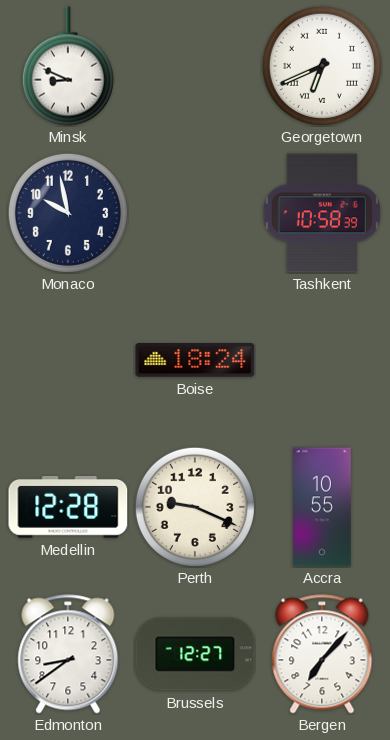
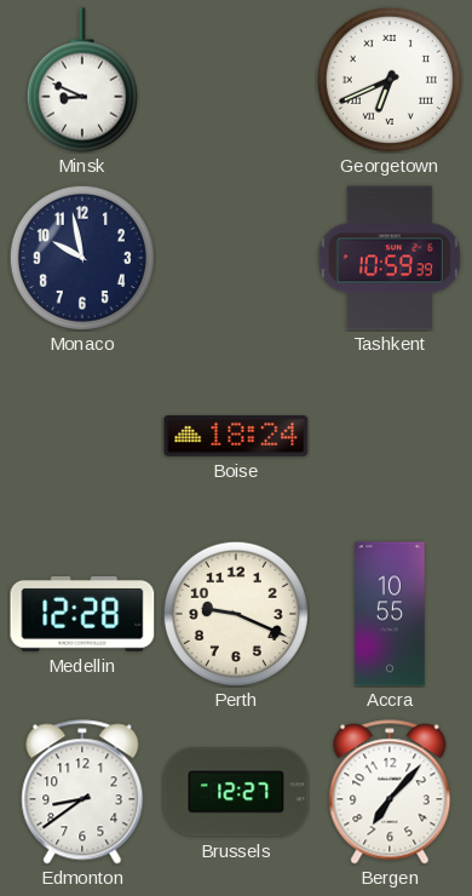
Tashkent: 10:58 -> 10:59 (390, 258)
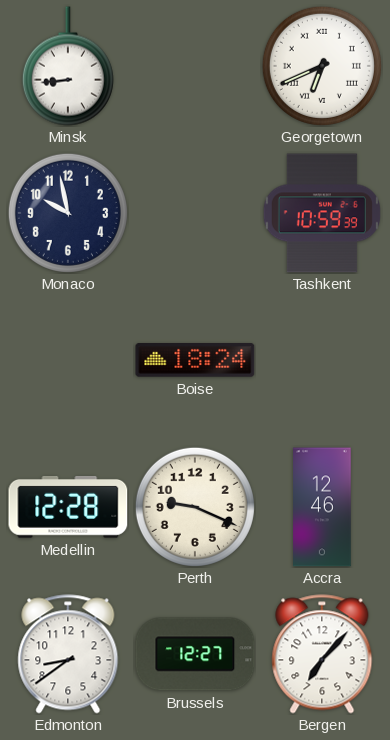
Minsk: 8:49 -> 8:44 (68, 66)
Accra: 10:55 -> 12:46 (322, 507)
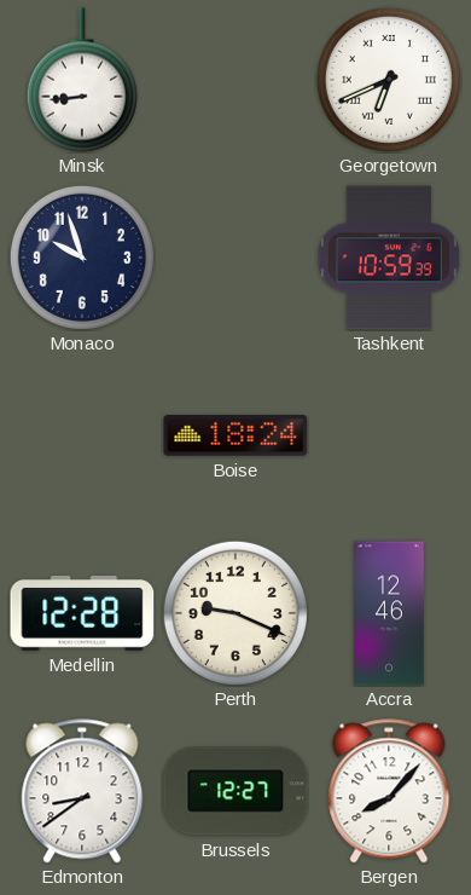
Monaco: 9:58 -> 9:57 (82, 258)
Bergen: 7:07 -> 8:07 (389, 791)
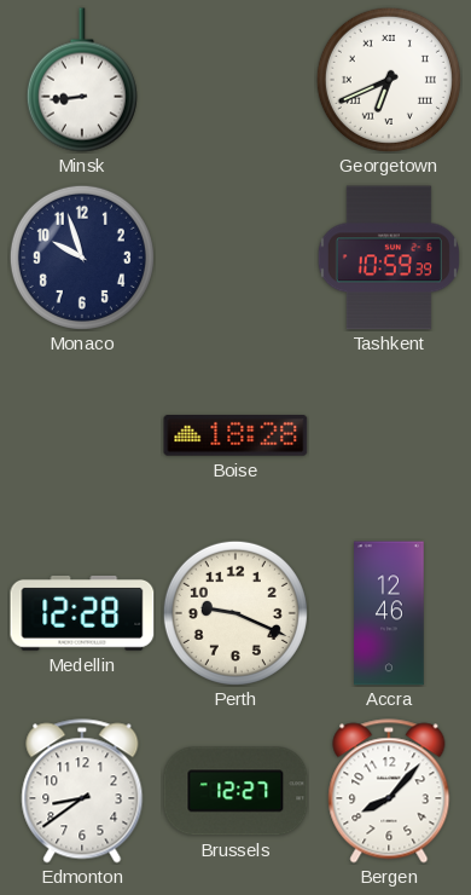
Boise: 18:24 -> 18:28 (235, 435)
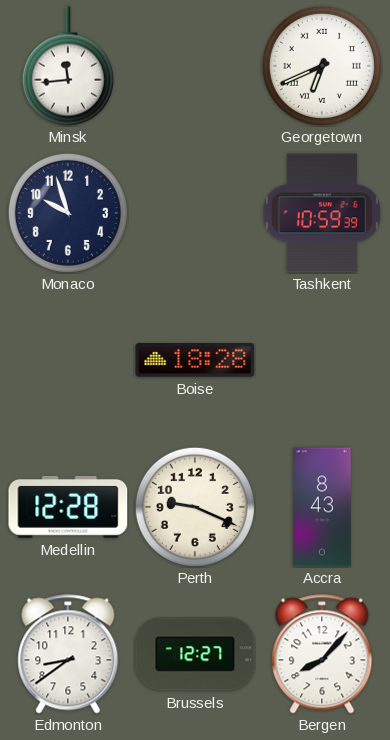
Minsk: 8:44 -> 11:44 (68, 66)
Accra: 12:46 -> 8:43 (322, 507)
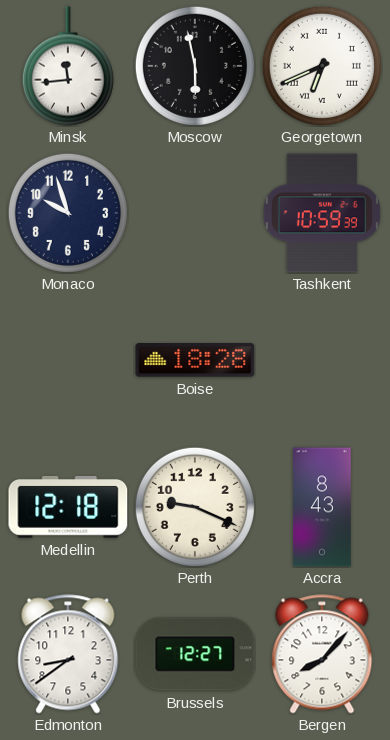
Moscow: none -> 5:58 (195, 66)
Medellin: 12:28 -> 12:18 (68, 507)
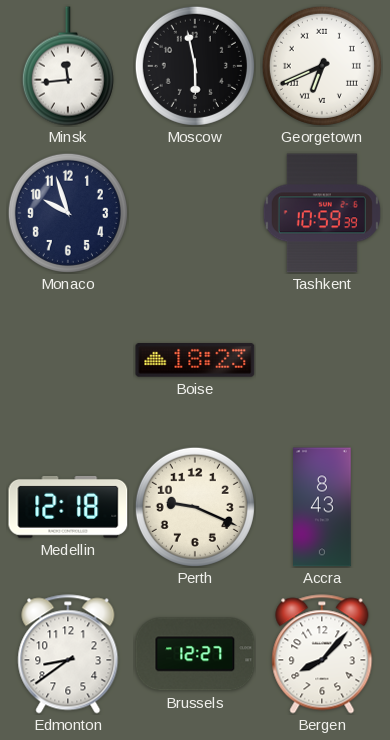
Boise: 18:28 -> 18:23 (195, 360)
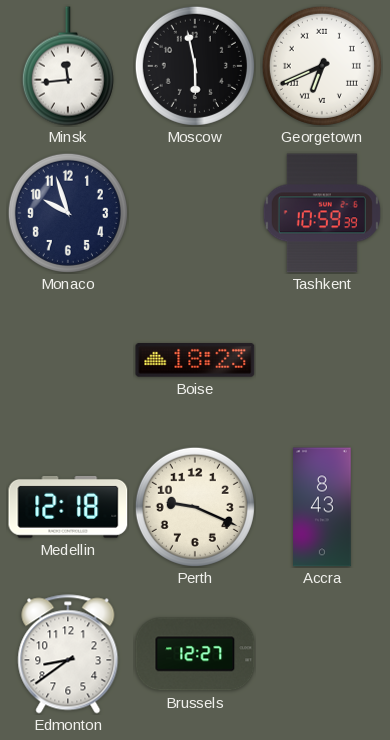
Bergen: 8:07 -> none (322, 654)
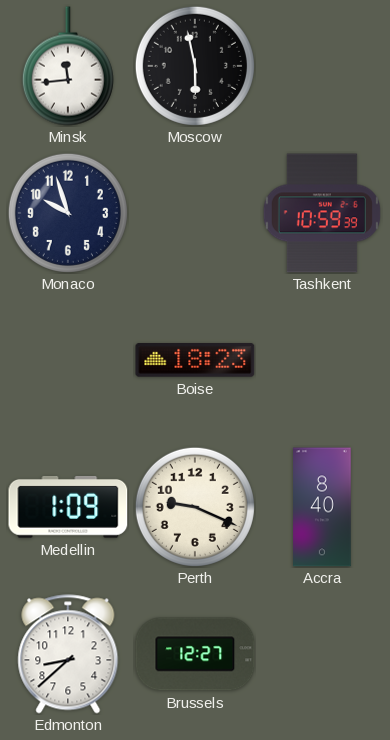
Georgetown: 6:41 -> none (322, 66)
Medellin: 12:18 -> 1:09 (68, 507)
Accra: 8:43 -> 8:40 (322, 507)
Edmonton: 8:39 -> 8:38 (68, 654)
